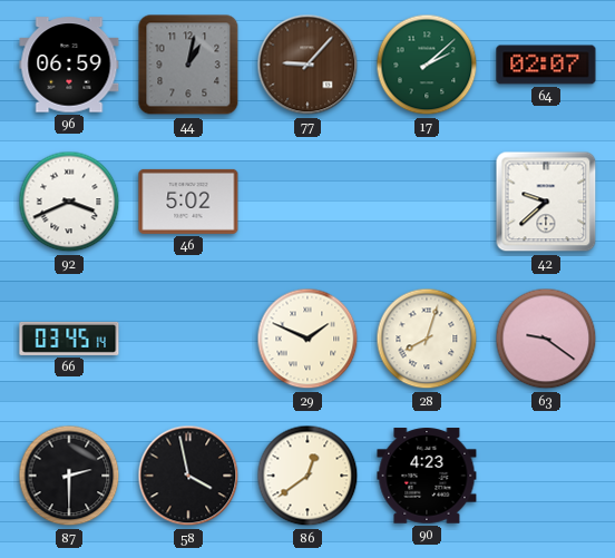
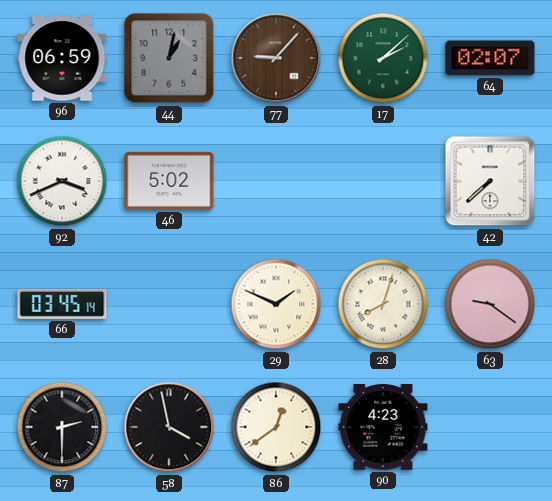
42: 9:38 -> 7:38 (490, 181)
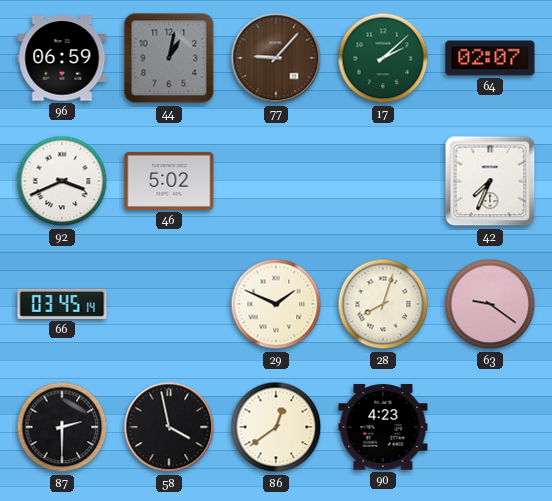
42: 7:38 -> 7:34 (490, 181)
